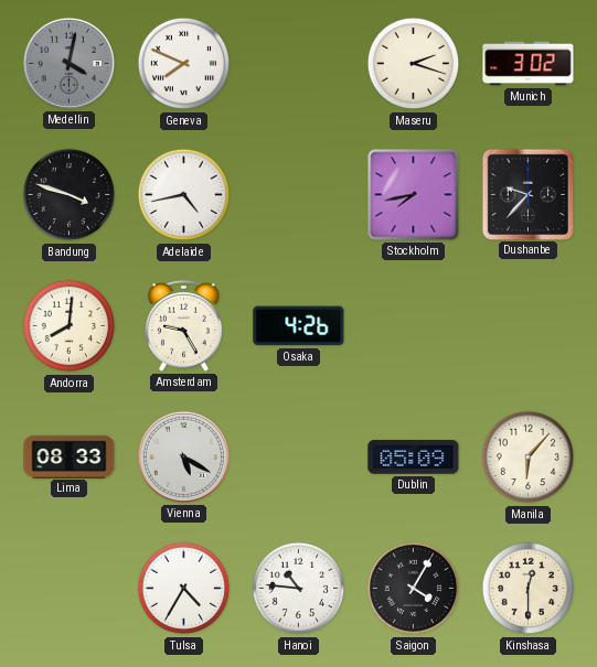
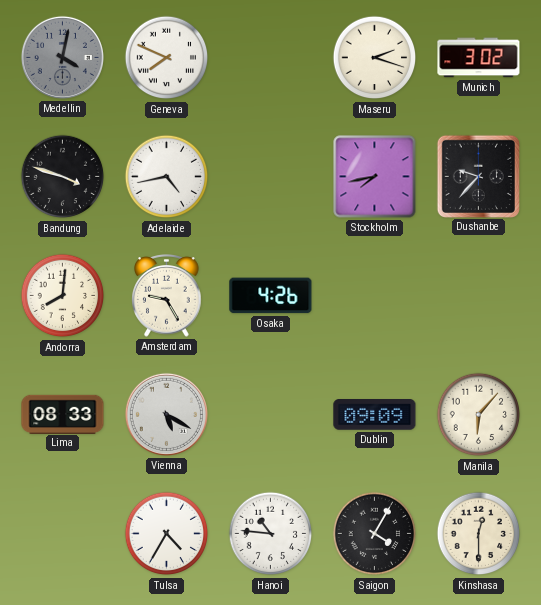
Dublin: 05:09 -> 09:09 (375, 415)
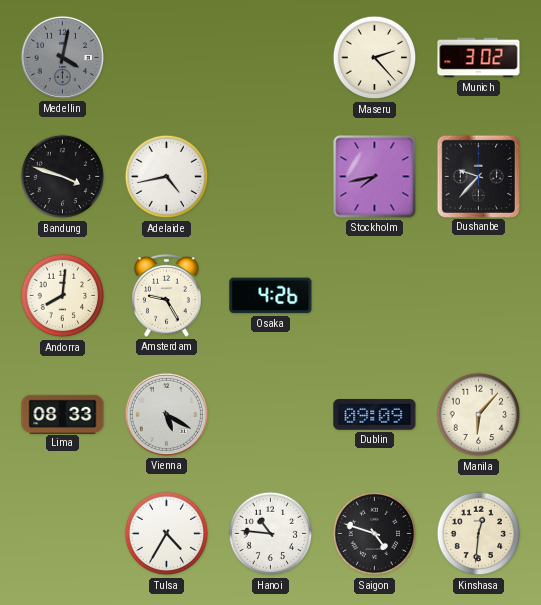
Geneva: 7:49 -> none (167, 58)
Maseru: 2:18 -> 2:23 (375, 58)
Saigon: 4:05 -> 4:48 (375, 534)
Kinshasa: 12:30 -> 12:31 (479, 534)
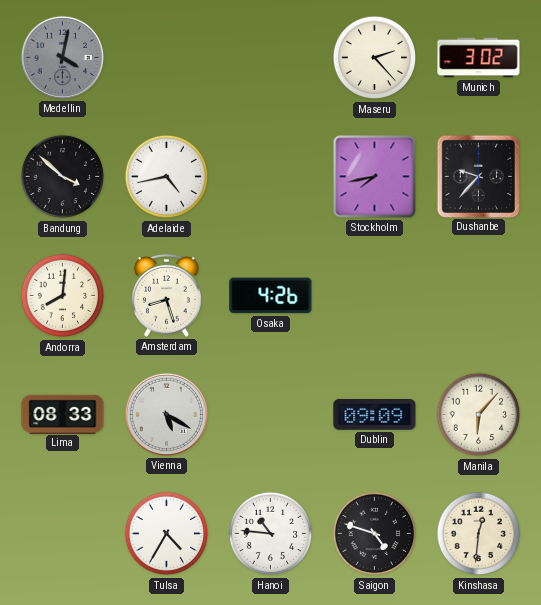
Bandung: 3:48 -> 3:52 (63, 177)
Amsterdam: 9:25 -> 8:27 (167, 296)
